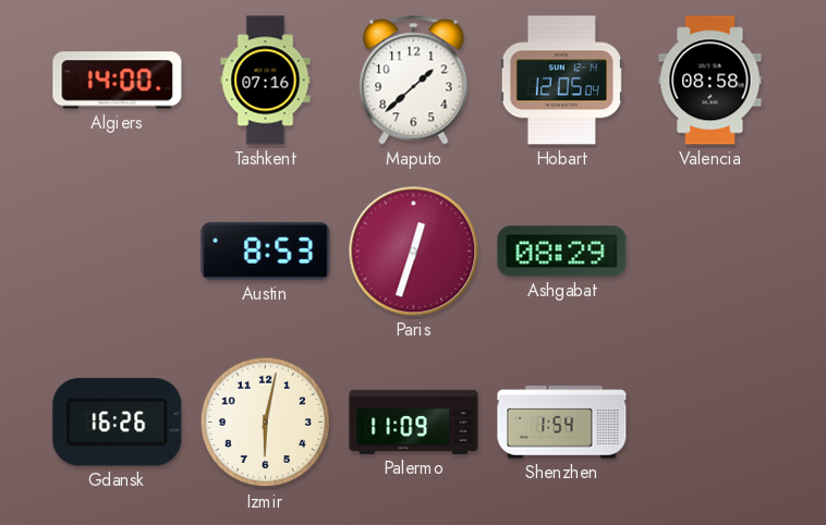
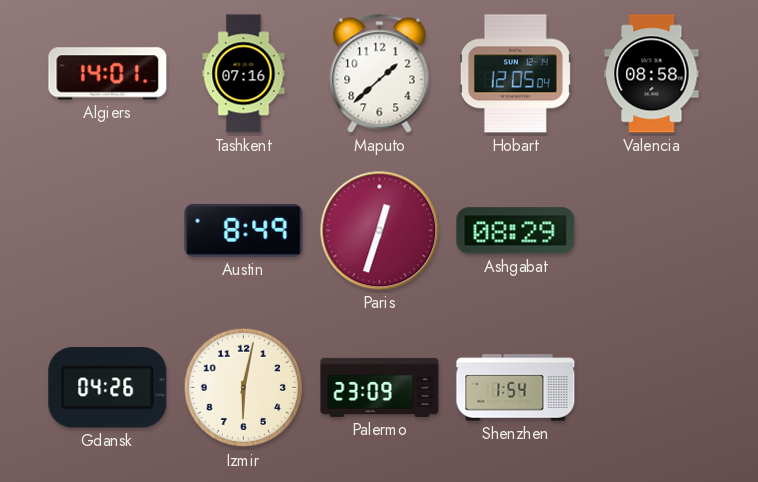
Algiers: 14:00 -> 14:01 (108, 74)
Austin: 8:53 -> 8:49 (244, 230)
Gdansk: 16:26 -> 04:26 (108, 388)
Palermo: 11:09 -> 23:09 (380, 387)
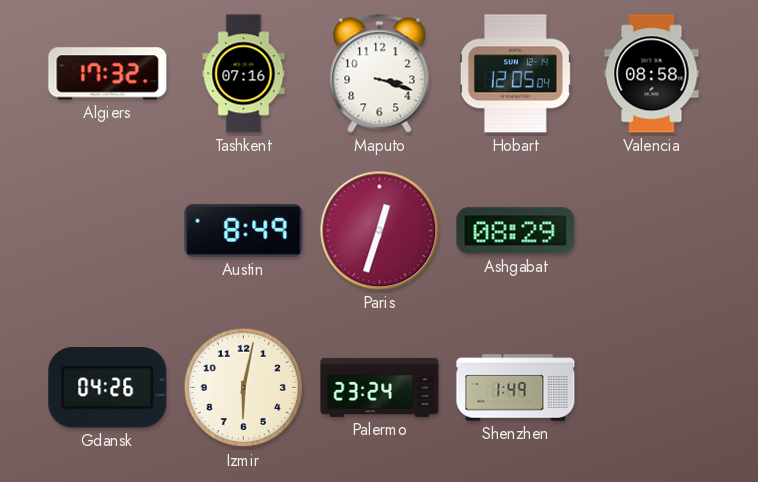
Algiers: 14:01 -> 17:32 (108, 74)
Maputo: 1:38 -> 3:18 (380, 74)
Palermo: 23:09 -> 23:24 (380, 387)
Shenzhen: 1:54 -> 1:49 (516, 388)
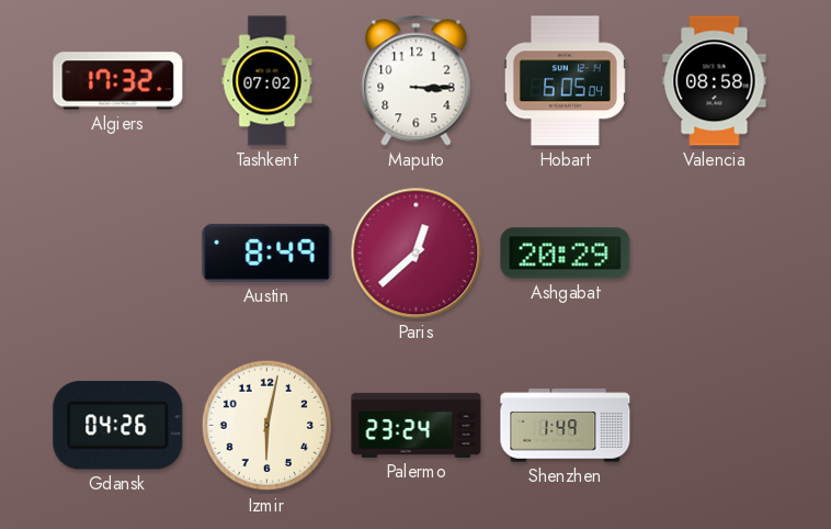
Tashkent: 07:16 -> 07:02 (267, 81)
Maputo: 3:18 -> 3:15 (417, 81)
Hobart: 12:05 -> 6:05 (565, 81)
Paris: 12:33 -> 12:38 (417, 254)
Ashgabat: 08:29 -> 20:29 (566, 254)
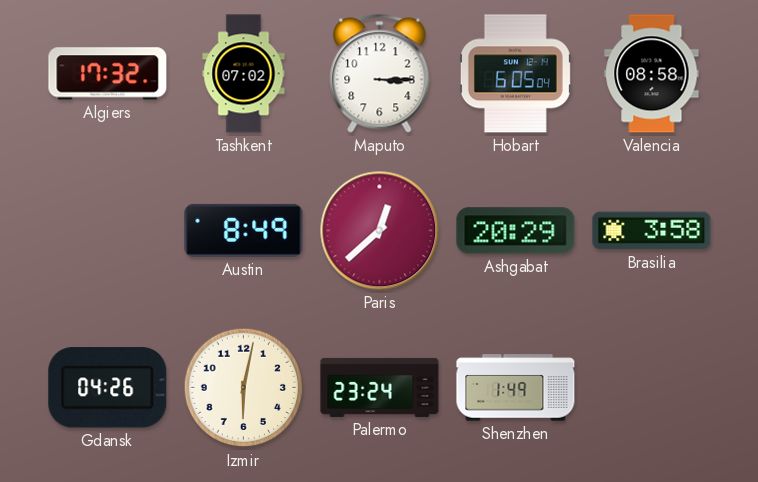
Brasilia: none -> 3:58 (652, 231)
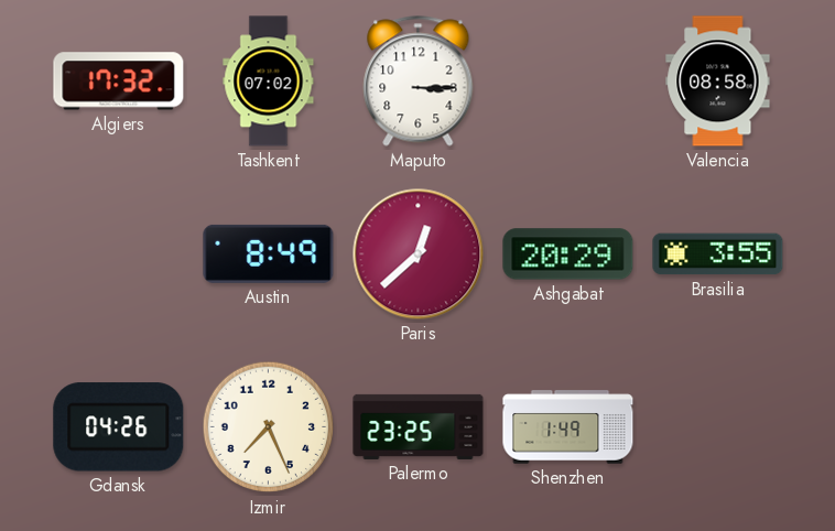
Hobart: 6:05 -> none (515, 74)
Brasilia: 3:58 -> 3:55 (718, 254)
Izmir: 6:02 -> 7:26 (269, 427)
Palermo: 23:24 -> 23:25 (419, 426)
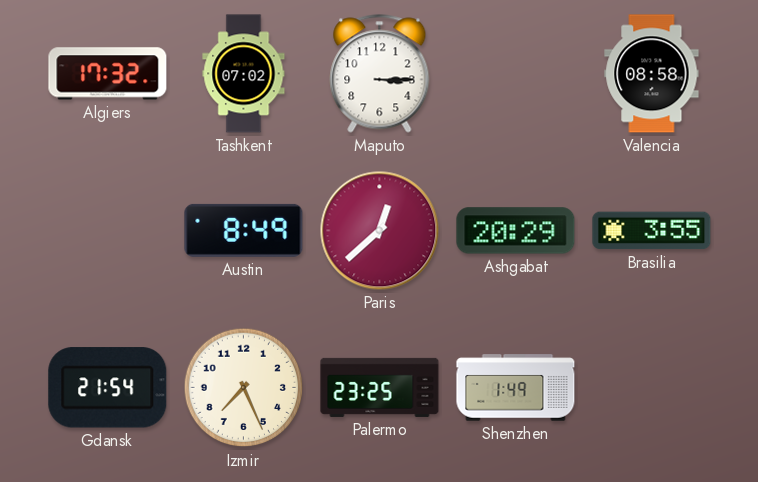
Gdansk: 04:26 -> 21:54 (108, 388)
